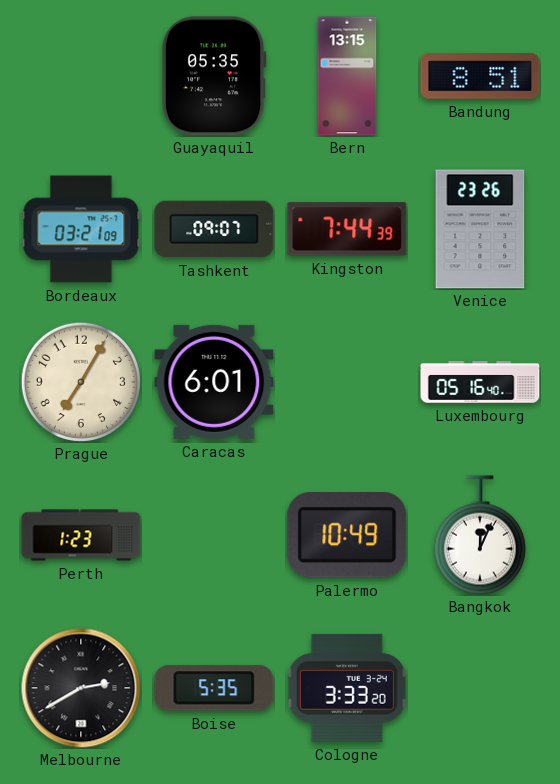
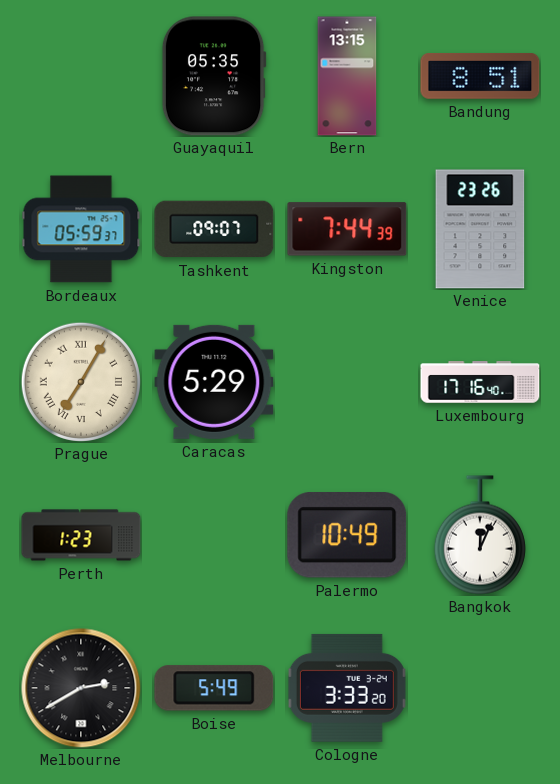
Bordeaux: 03:21 -> 05:59 (81, 229)
Prague numerals: Arabic -> Roman (81, 382)
Caracas: 6:01 -> 5:29 (214, 382)
Luxembourg: 05:16 -> 17:16 (480, 382)
Boise: 5:35 -> 5:49 (214, 688)
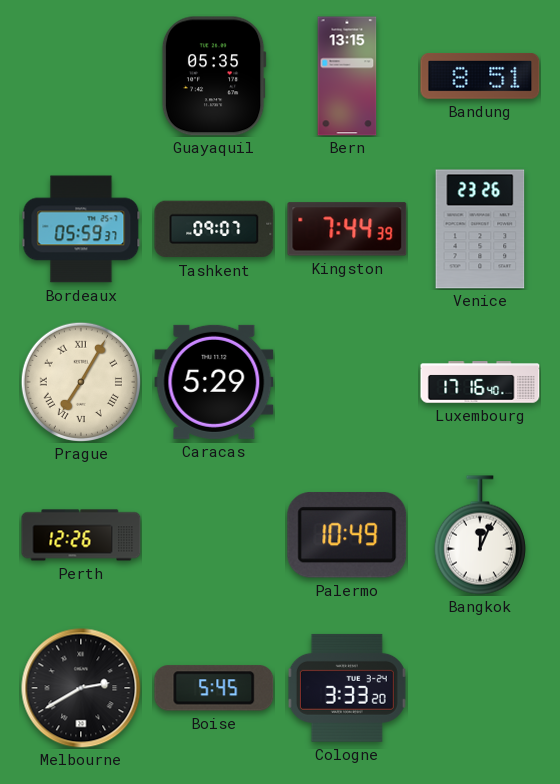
Perth: 1:23 -> 12:26 (81, 535)
Boise: 5:49 -> 5:45 (214, 688)
